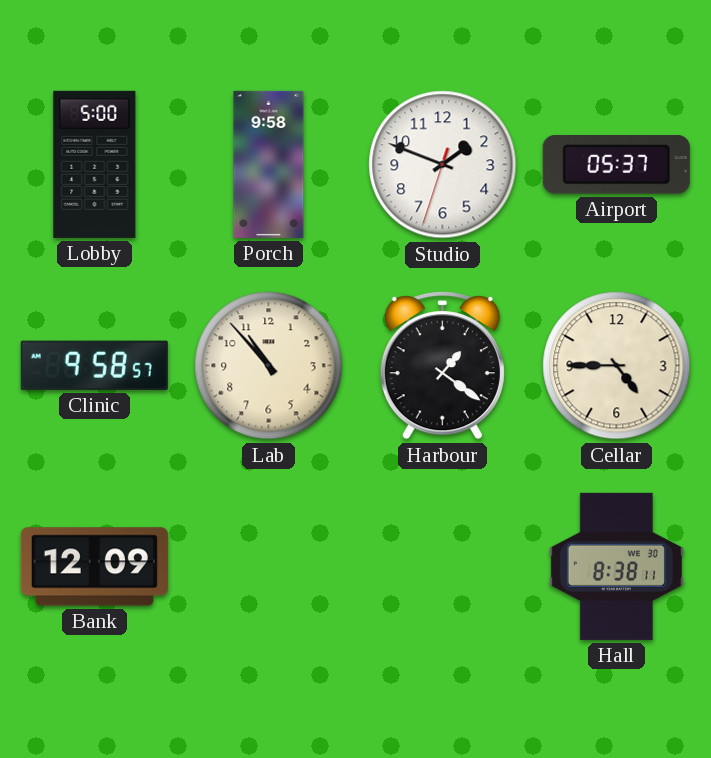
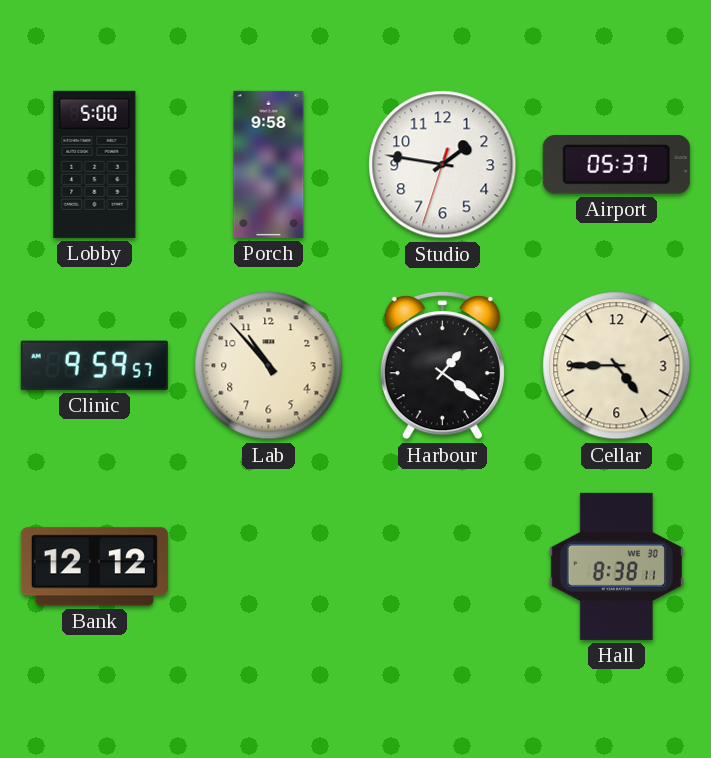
Studio: 1:48 -> 1:46 (443, 165)
Clinic: 9:58 -> 9:59 (94, 365)
Bank: 12:09 -> 12:12 (94, 567)
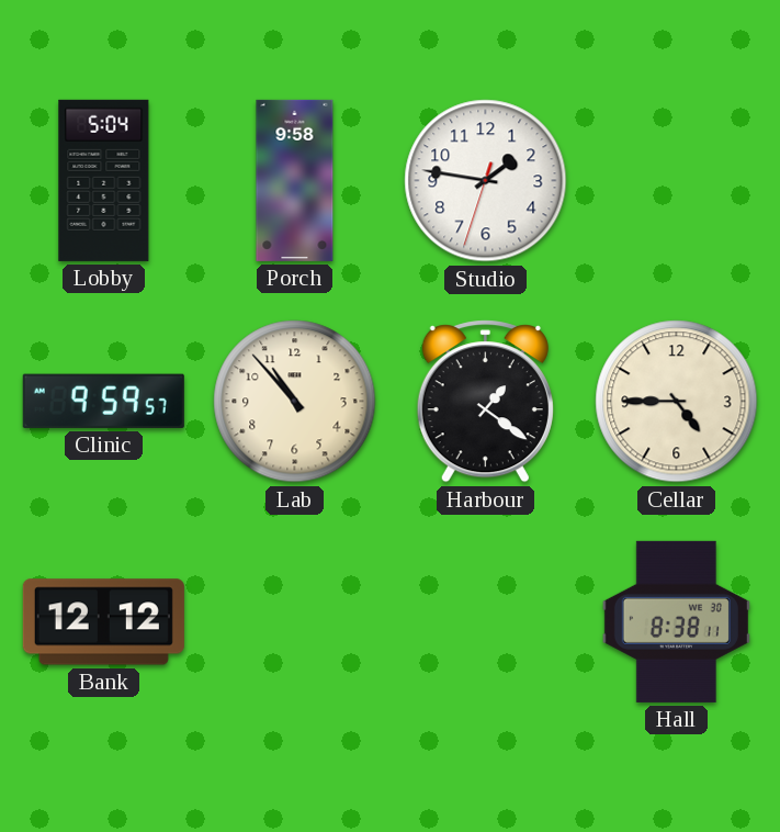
Lobby: 5:00 -> 5:04 (104, 180)
Airport: 05:37 -> none (616, 165)
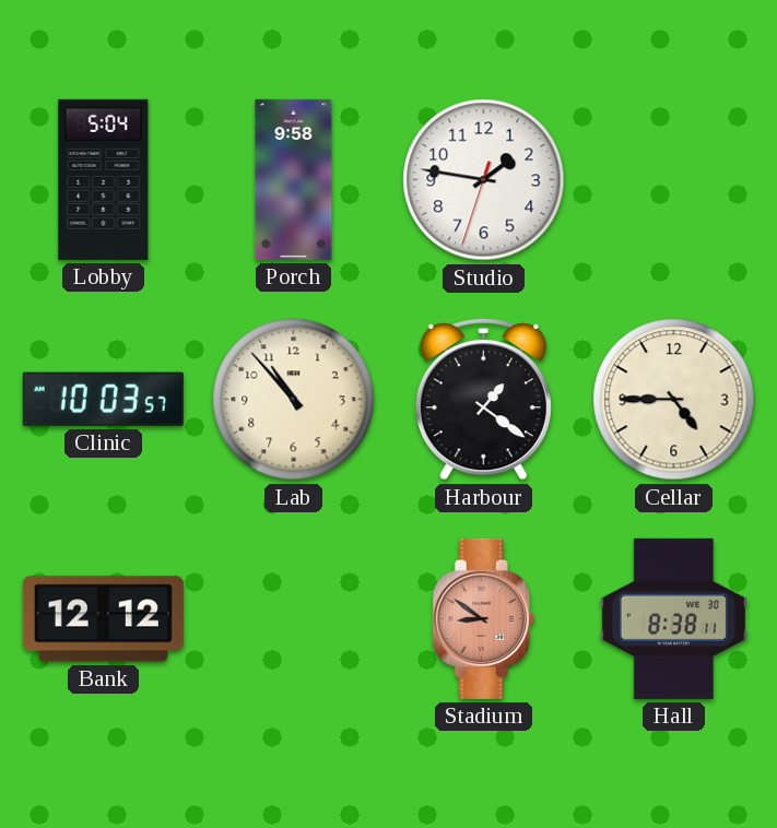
Clinic: 9:59 -> 10:03 (103, 399)
Stadium: none -> 8:51 (483, 618)
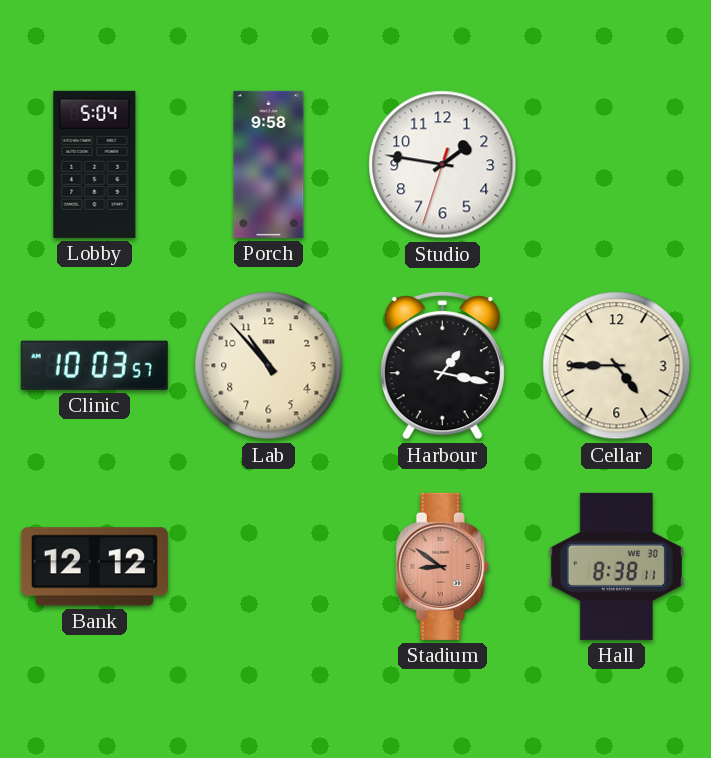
Harbour: 1:21 -> 1:17 (442, 366)
